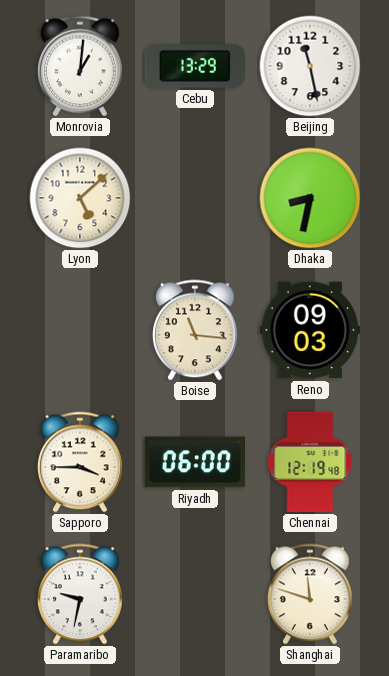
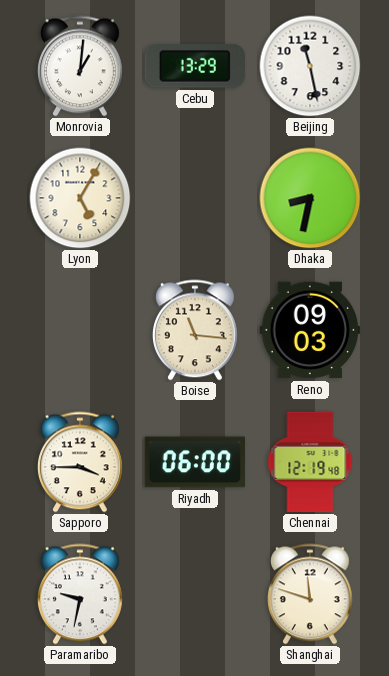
Lyon: 5:08 -> 5:05 (80, 198)
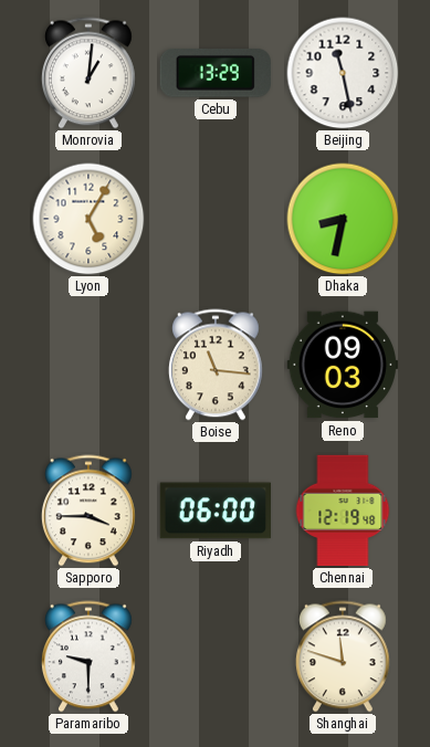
Paramaribo: 9:32 -> 9:30 (88, 656)
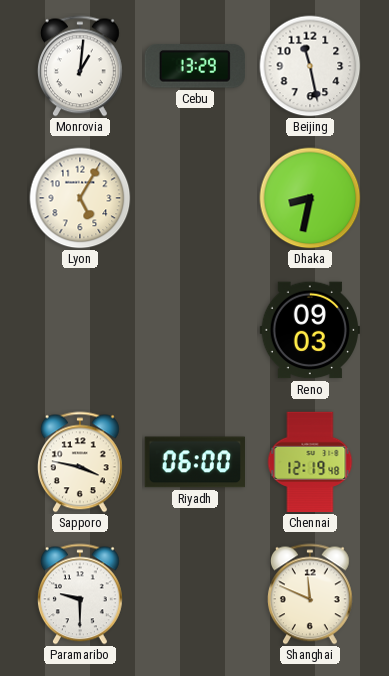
Boise: 11:16 -> none (216, 365)
Sapporo: 3:45 -> 3:47 (80, 462)
Shanghai: 11:48 -> 11:49 (310, 594)
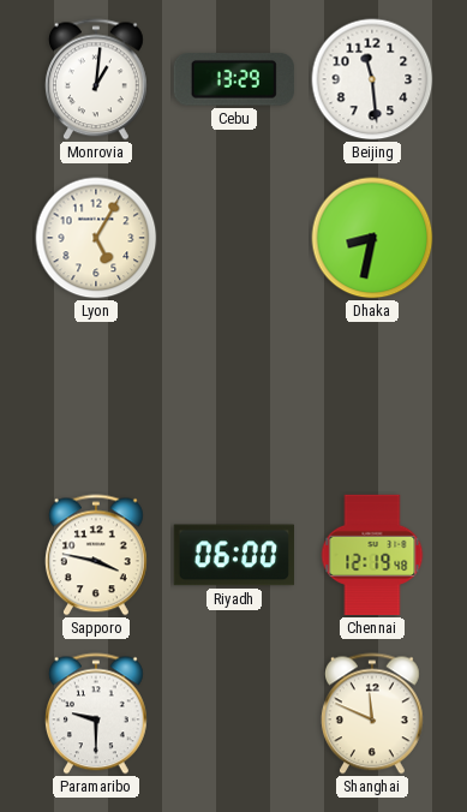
Beijing: 11:28 -> 11:29 (372, 79)
Reno: 09:03 -> none (310, 330)
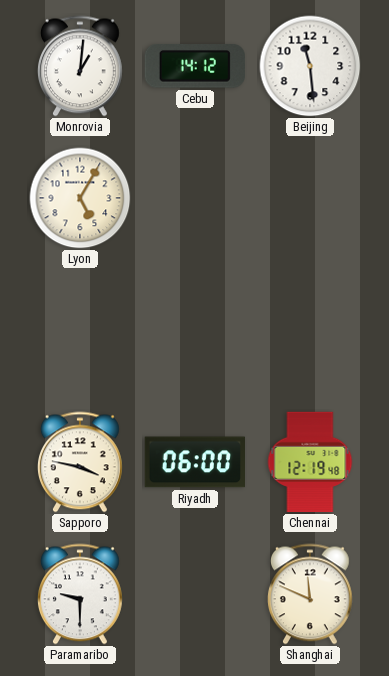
Cebu: 13:29 -> 14:12 (195, 66)
Dhaka: 8:32 -> none (372, 238)
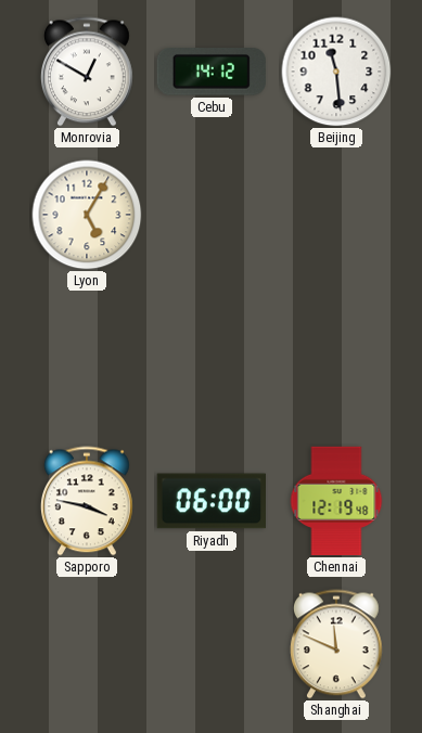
Monrovia: 1:01 -> 12:50 (87, 72)
Paramaribo: 9:30 -> none (80, 594)
